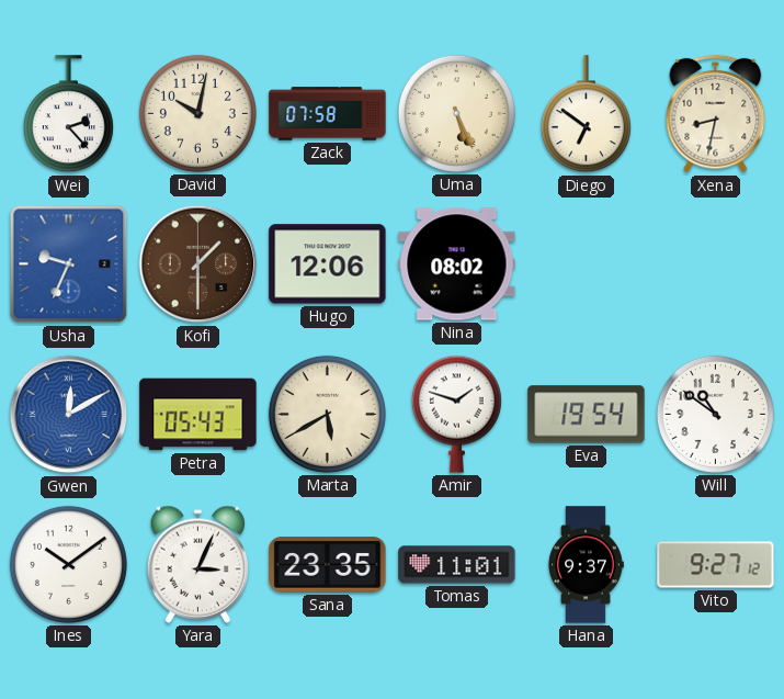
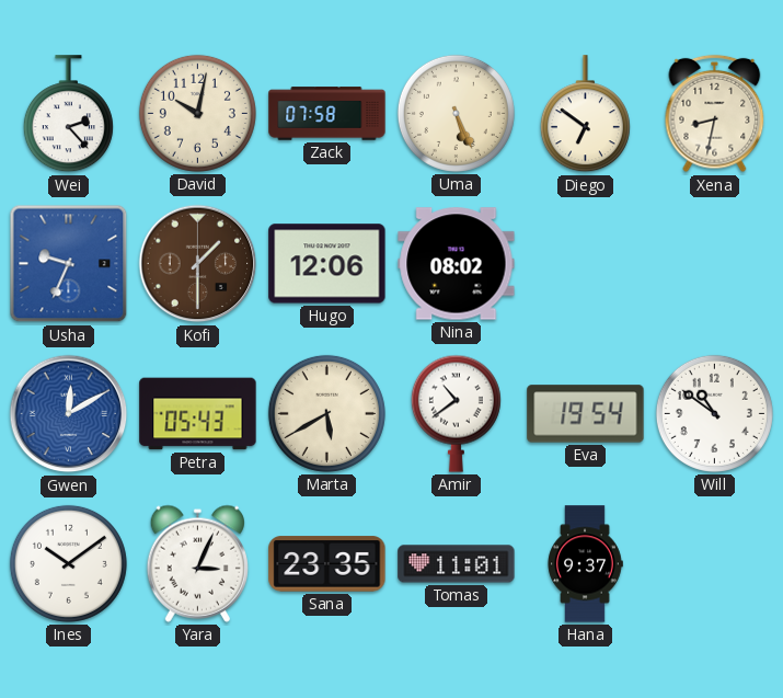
Amir: 1:48 -> 10:39 (456, 413)
Vito: 9:27 -> none (716, 565)
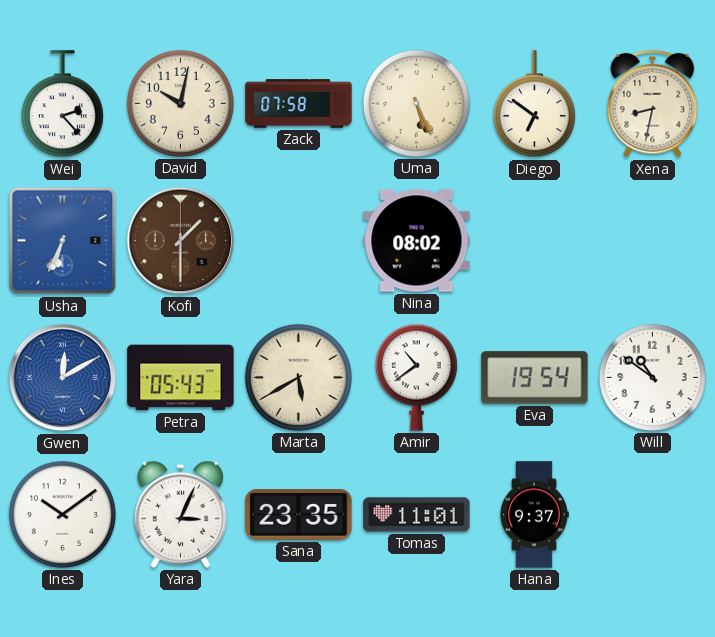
Usha: 9:34 -> 6:34 (63, 241)
Hugo: 12:06 -> none (327, 264)
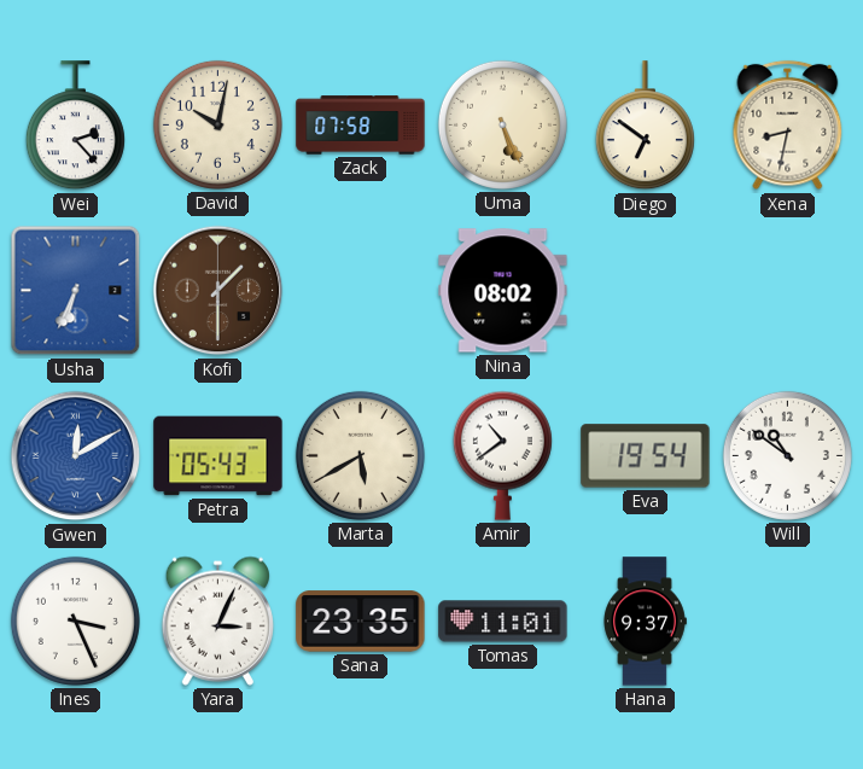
Ines: 10:09 -> 3:26 (75, 621)
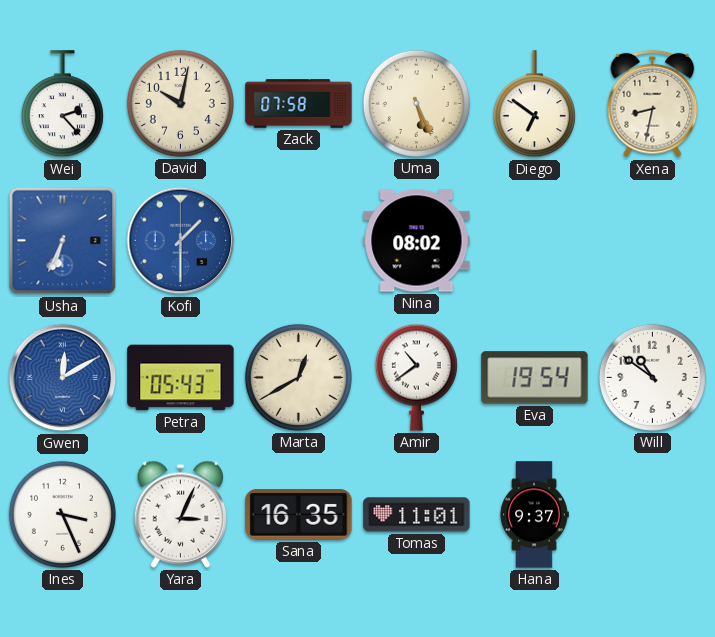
Kofi dial: brown -> blue (181, 241)
Marta: 5:40 -> 12:40 (298, 377)
Sana: 23:35 -> 16:35 (299, 515)
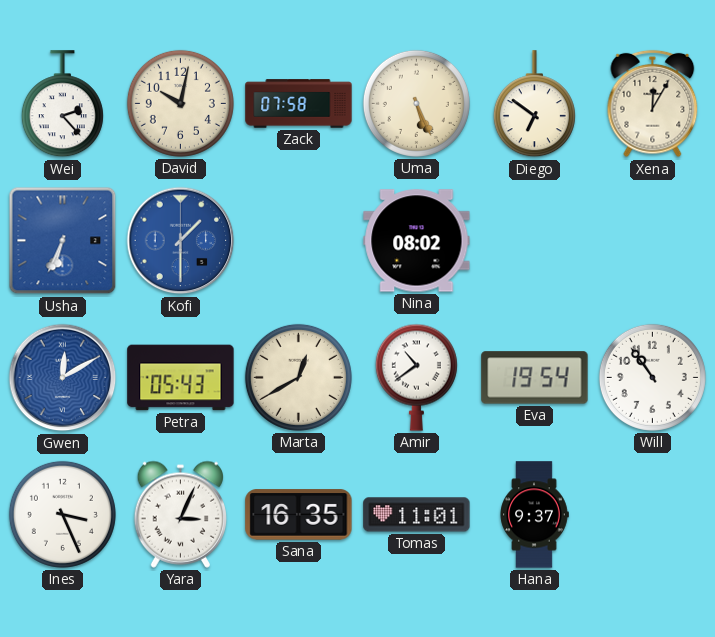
Xena: 8:32 -> 12:05 (653, 104)
Will: 10:51 -> 10:54 (652, 377)
